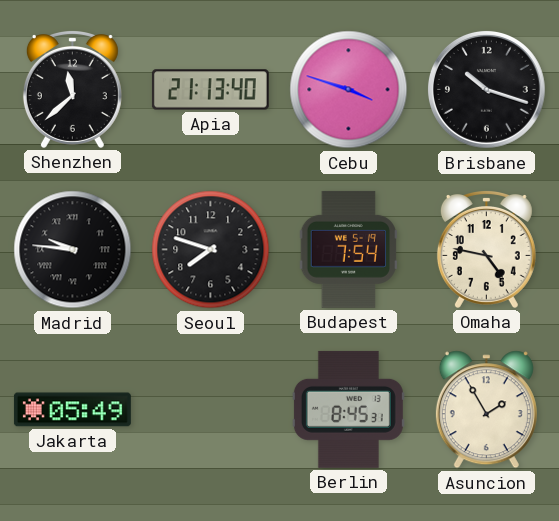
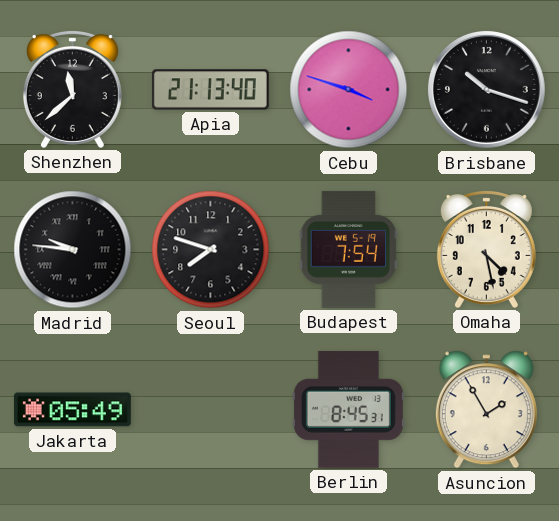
Omaha: 4:47 -> 4:28 (486, 250)
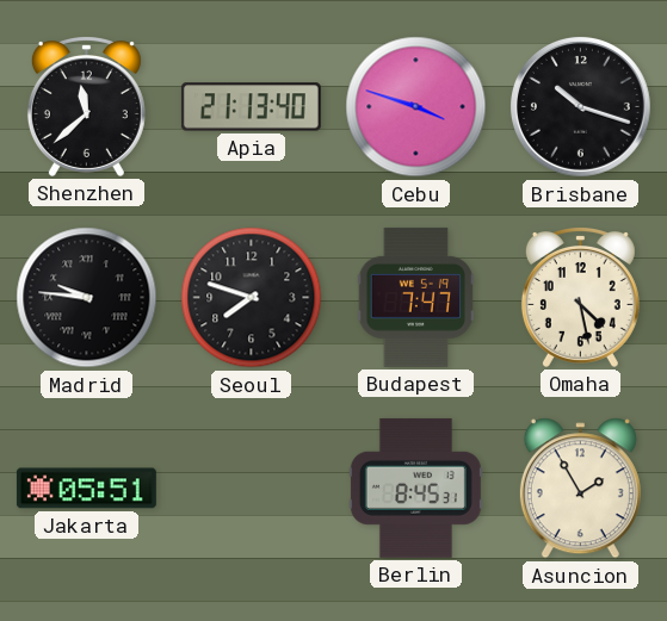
Budapest: 7:54 -> 7:47 (416, 297)
Jakarta: 05:49 -> 05:51 (86, 489)
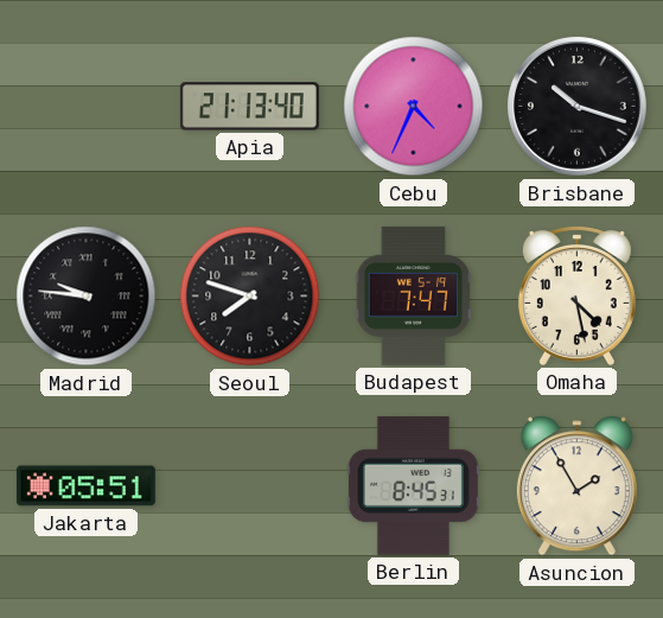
Shenzhen: 11:38 -> none (86, 107)
Cebu: 3:48 -> 4:34 (414, 107)
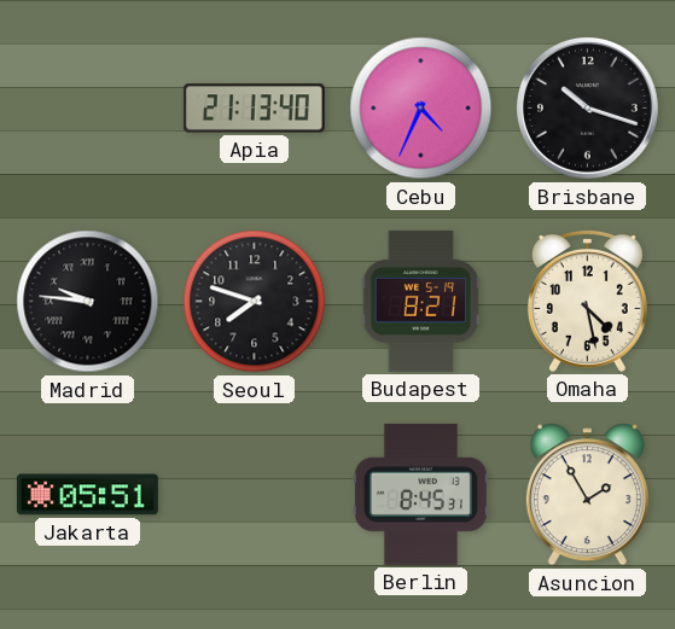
Budapest: 7:47 -> 8:21 (421, 301)
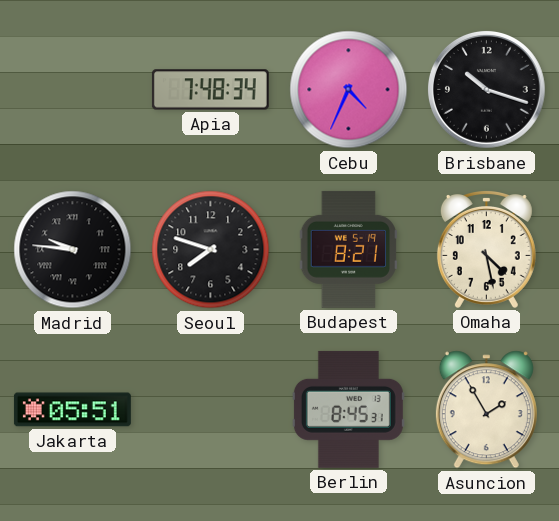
Apia: 21:13 -> 7:48 (210, 90)
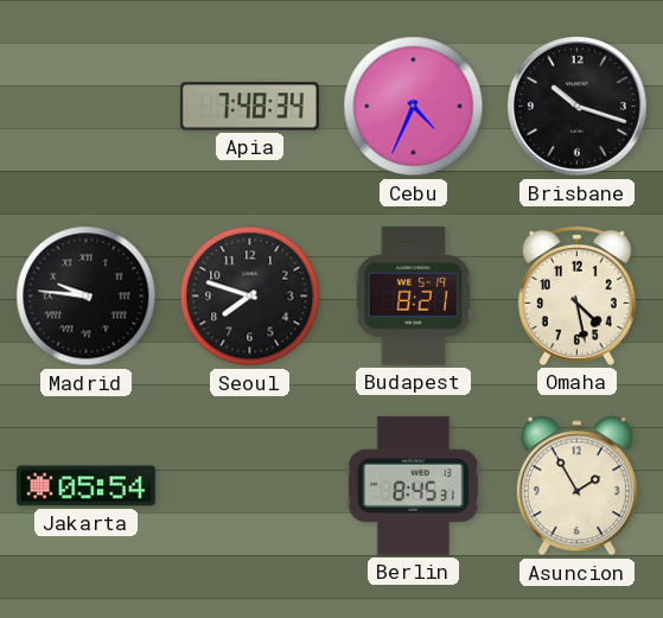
Jakarta: 05:51 -> 05:54 (85, 486)
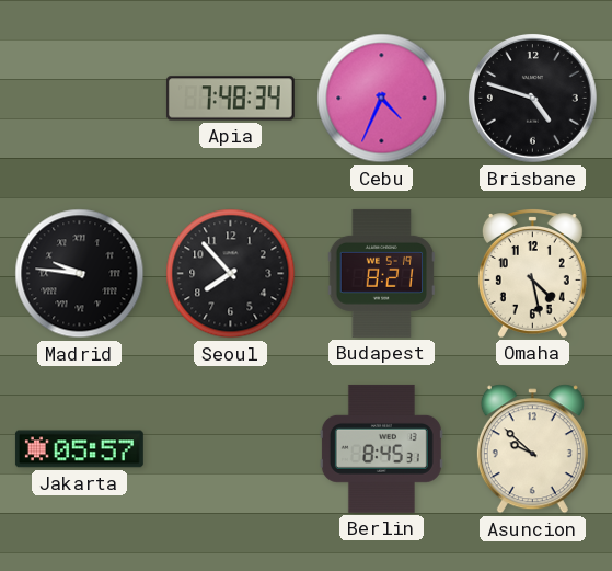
Brisbane: 10:18 -> 4:48 (532, 98)
Seoul: 7:48 -> 7:53 (231, 274)
Jakarta: 05:54 -> 05:57 (79, 449)
Asuncion: 1:55 -> 9:52 (532, 449)
